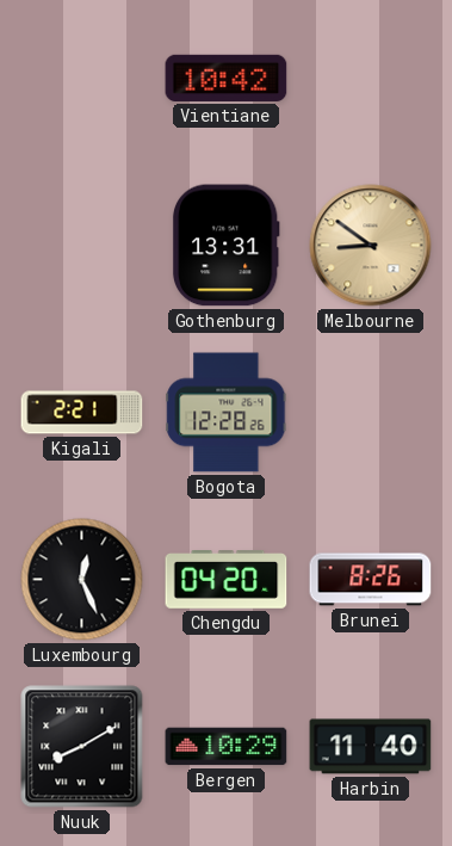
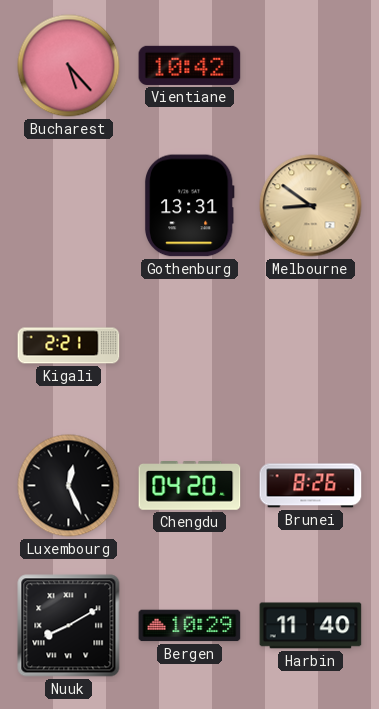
Bucharest: none -> 5:23 (69, 66)
Bogota: 12:28 -> none (227, 413)
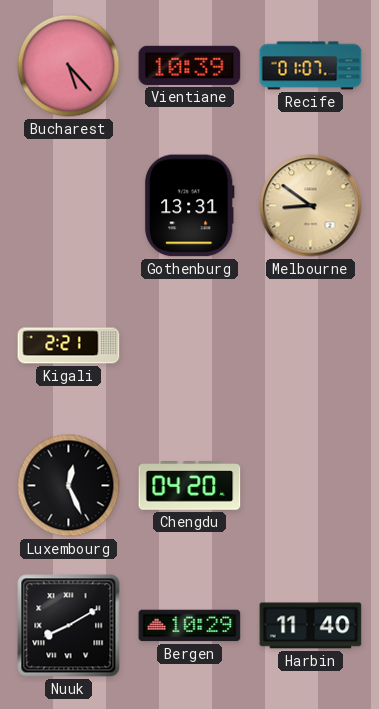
Vientiane: 10:42 -> 10:39 (190, 65)
Recife: none -> 01:07 (311, 66)
Brunei: 8:26 -> none (311, 486)
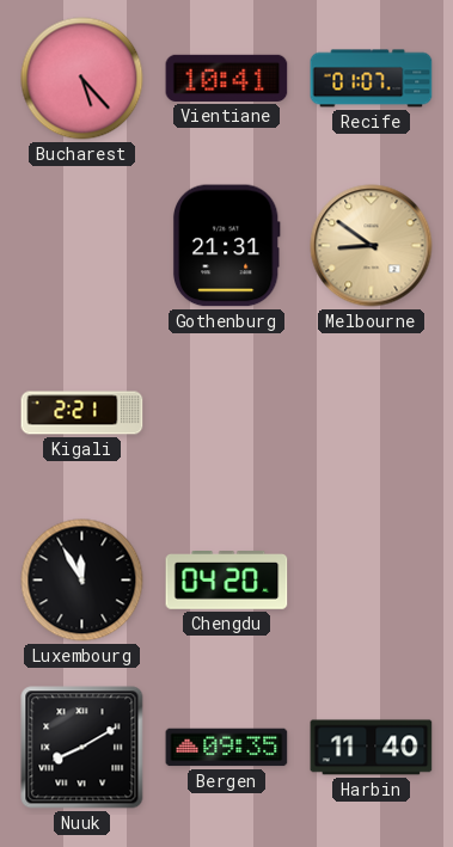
Vientiane: 10:39 -> 10:41 (227, 78)
Gothenburg: 13:31 -> 21:31 (226, 246)
Luxembourg: 12:26 -> 11:55 (82, 581)
Bergen: 10:29 -> 09:35 (227, 748)
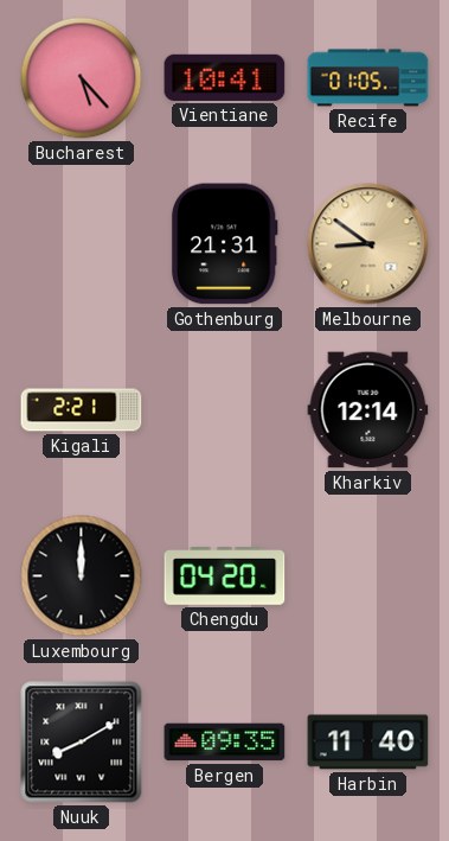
Recife: 01:07 -> 01:05 (368, 78)
Kharkiv: none -> 12:14 (368, 410)
Luxembourg: 11:55 -> 12:00 (82, 576)
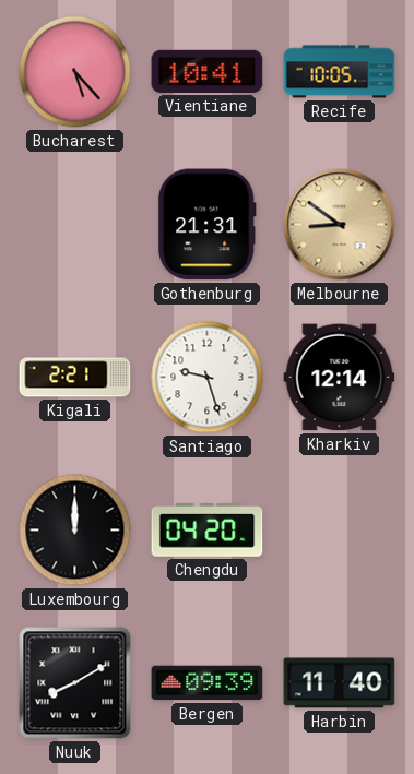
Recife: 01:05 -> 10:05 (340, 72)
Santiago: none -> 9:27 (208, 378)
Bergen: 09:35 -> 09:39 (208, 683)
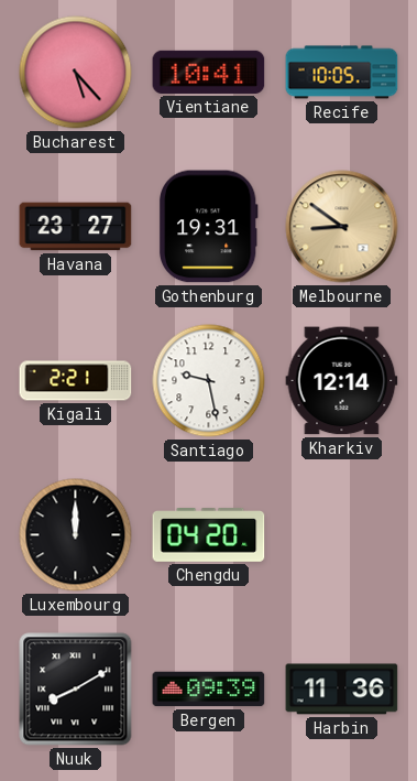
Havana: none -> 23:27 (76, 227)
Gothenburg: 21:31 -> 19:31 (208, 227)
Santiago: 9:27 -> 9:28 (209, 381)
Harbin: 11:40 -> 11:36 (342, 690)
